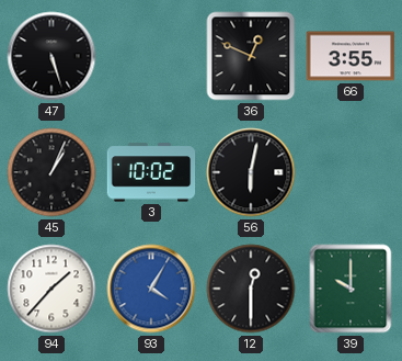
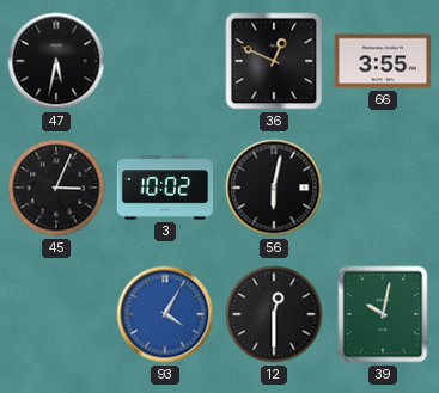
47: 5:27 -> 5:32 (56, 61)
45: 1:04 -> 3:04 (56, 188)
94: 1:37 -> none (51, 289)
39: 10:00 -> 10:02 (383, 314)
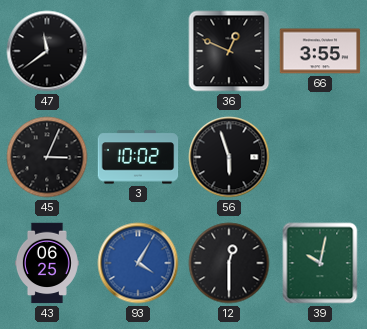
47: 5:32 -> 11:39 (47, 51)
56: 6:02 -> 5:57 (229, 157)
43: none -> 06:25 (47, 263)
